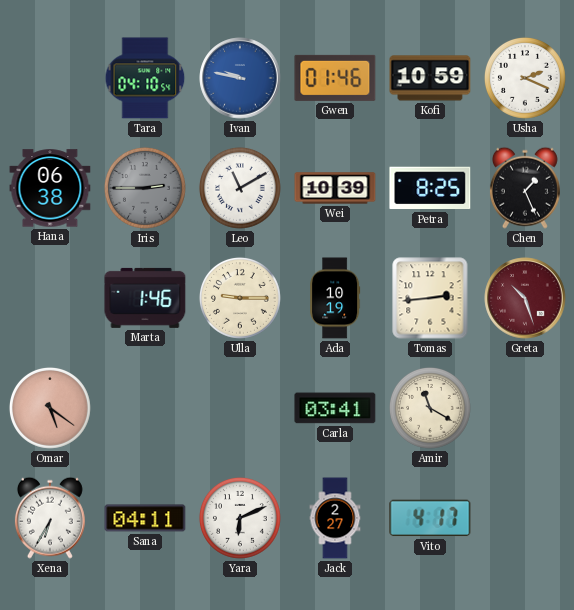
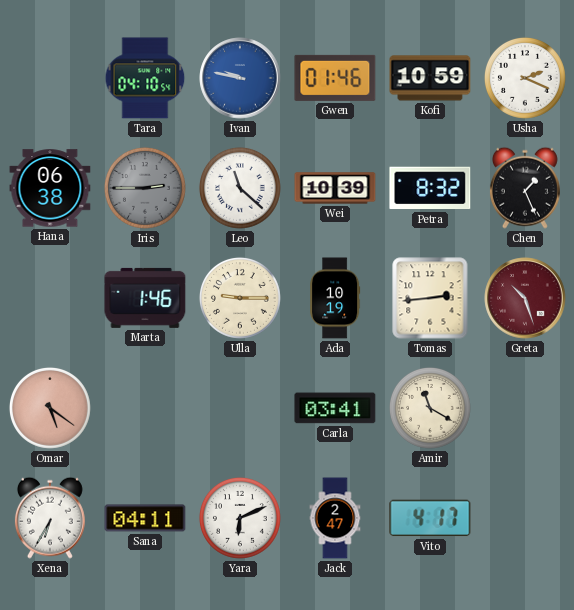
Leo: 11:10 -> 11:22 (240, 188)
Petra: 8:25 -> 8:32 (430, 188)
Jack: 2:27 -> 2:47 (335, 518)
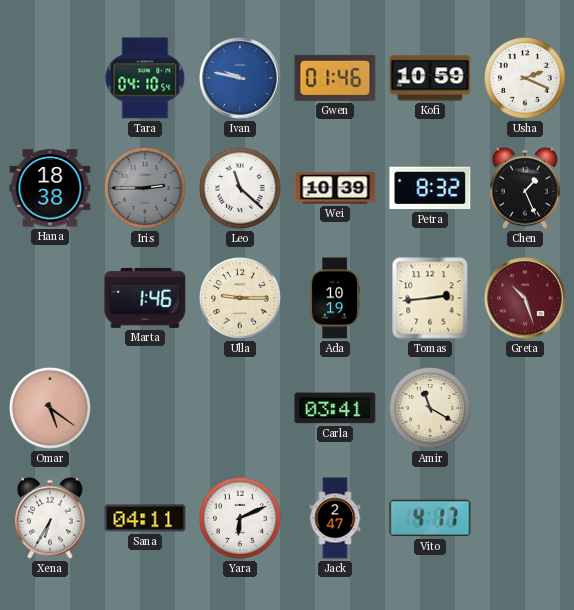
Hana: 06:38 -> 18:38 (50, 188)
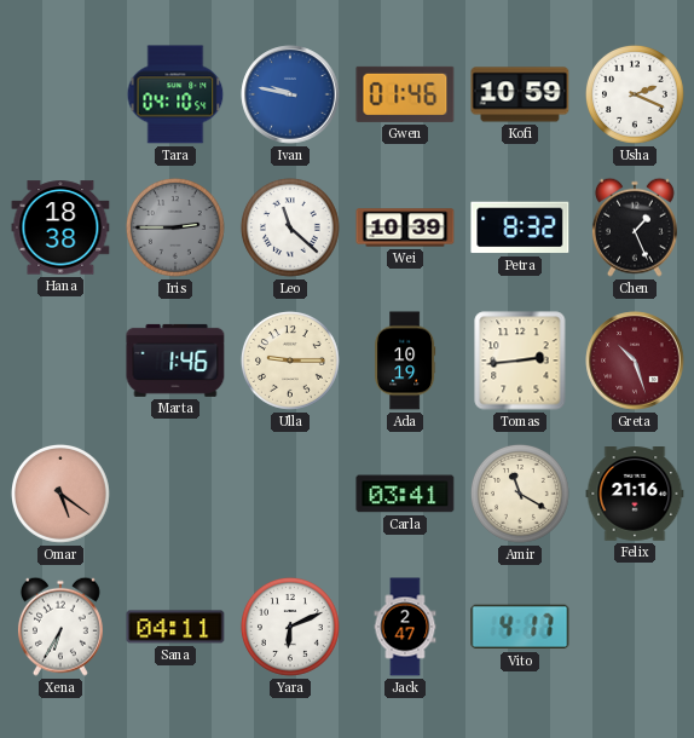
Felix: none -> 21:16 (635, 494)
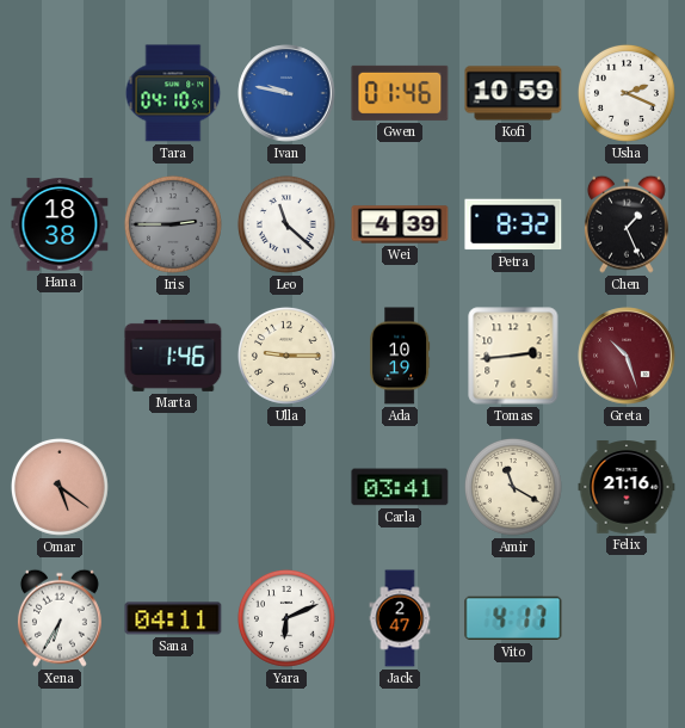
Wei: 10:39 -> 4:39 (400, 224)
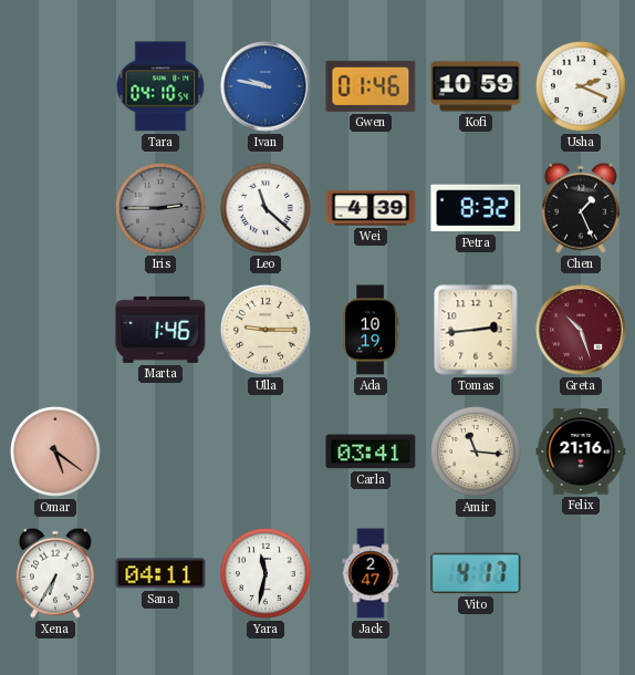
Hana: 18:38 -> none (60, 224)
Amir: 11:20 -> 11:16 (476, 451)
Yara: 6:11 -> 11:32 (266, 573)
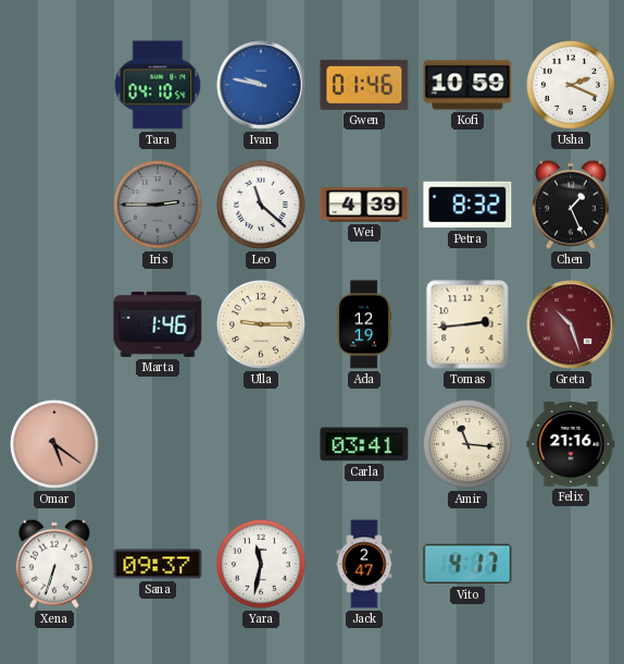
Ada: 10:19 -> 12:19 (364, 324)
Xena: 6:35 -> 6:33 (54, 564)
Sana: 04:11 -> 09:37 (158, 564)
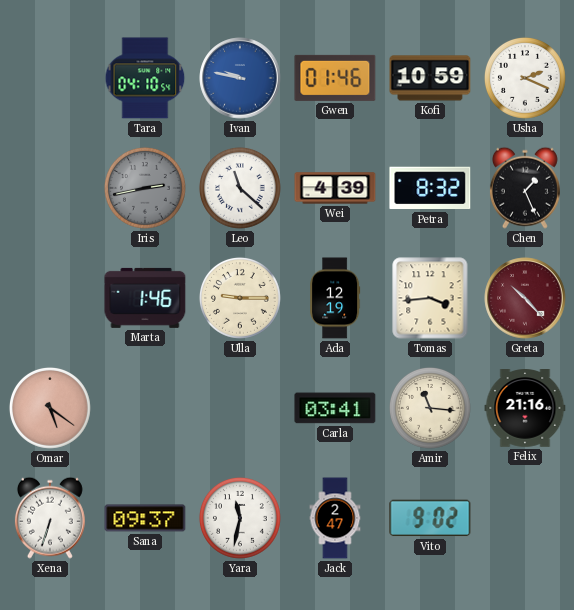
Iris: 2:45 -> 2:43 (145, 188)
Tomas: 2:44 -> 3:44 (430, 298)
Greta: 10:27 -> 10:23 (525, 298)
Vito: 4:17 -> 9:02 (430, 518)
